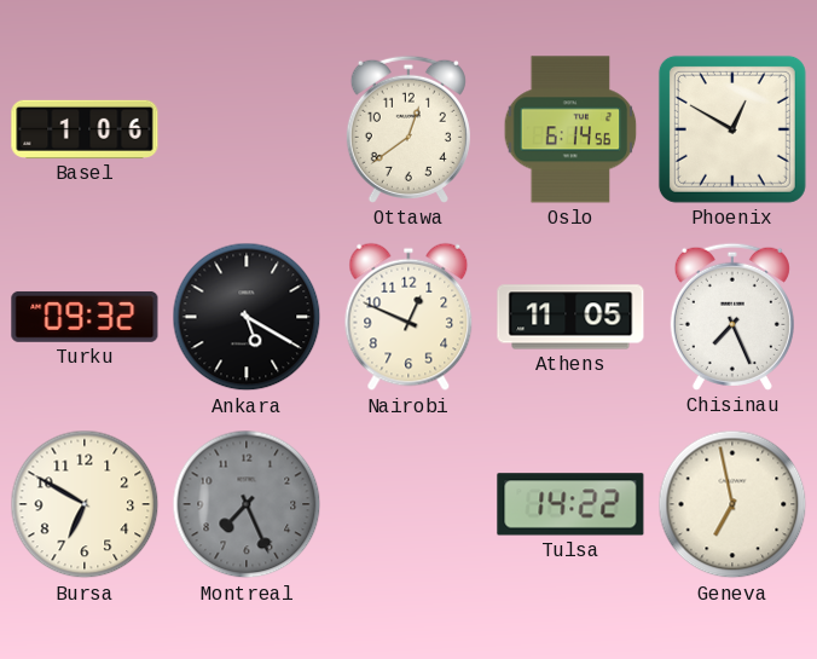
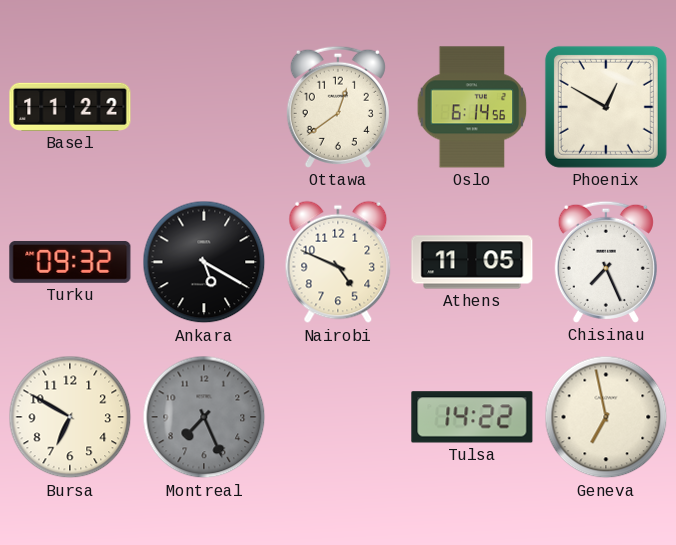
Basel: 1:06 -> 11:22 (70, 107)
Nairobi: 12:49 -> 4:49 (338, 262)
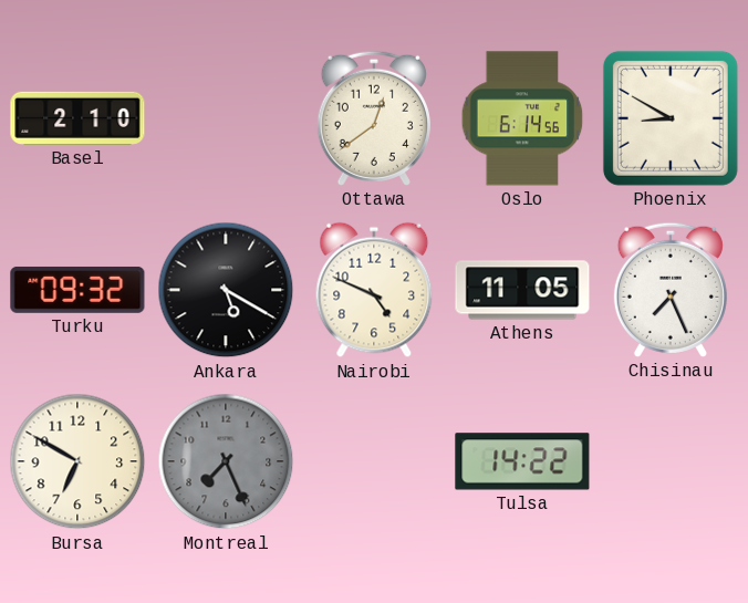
Basel: 11:22 -> 2:10 (77, 118)
Phoenix: 12:50 -> 8:50 (671, 118)
Geneva: 6:58 -> none (606, 417)
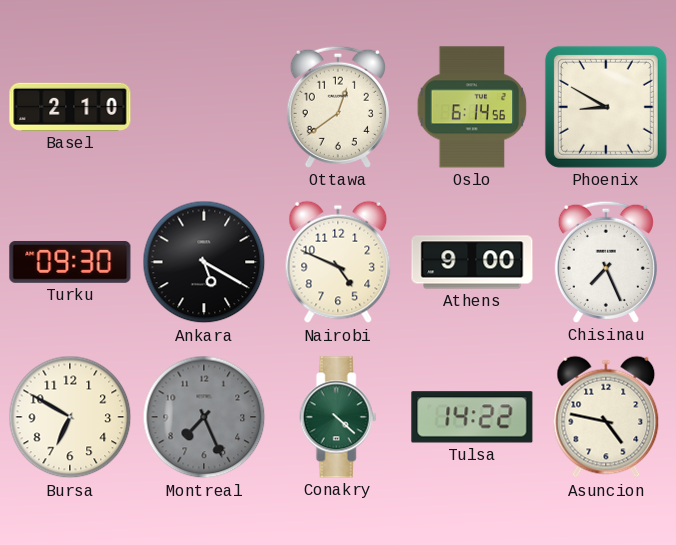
Turku: 09:32 -> 09:30 (70, 262)
Athens: 11:05 -> 9:00 (472, 262)
Conakry: none -> 4:22 (338, 417)
Asuncion: none -> 4:47 (606, 417)
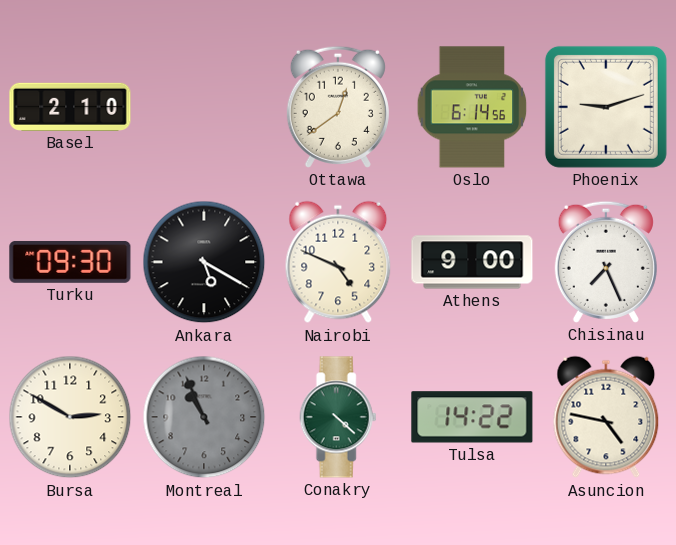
Phoenix: 8:50 -> 9:12 (606, 107)
Bursa: 6:50 -> 2:50 (70, 417)
Montreal: 7:26 -> 10:56 (204, 417)
